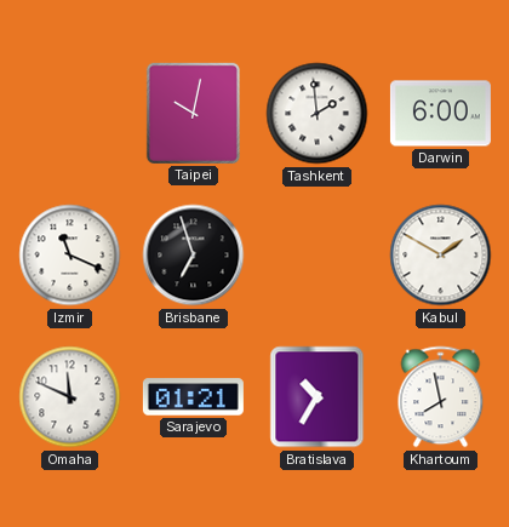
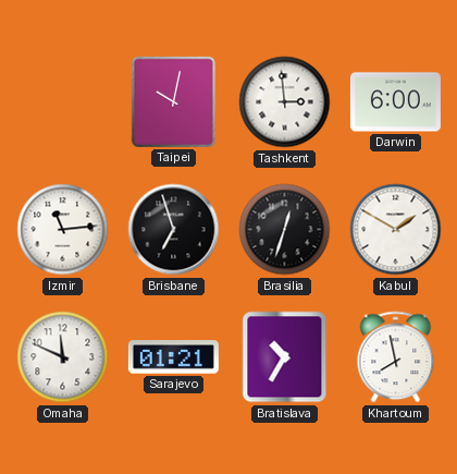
Tashkent: 1:59 -> 2:59 (285, 102)
Izmir: 11:19 -> 11:14 (63, 230)
Brasilia: none -> 12:33 (285, 230)
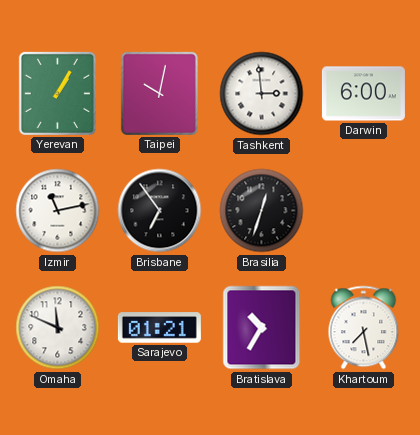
Yerevan: none -> 1:05 (57, 93)
Izmir: 11:14 -> 11:13 (58, 211)
Brisbane: 6:57 -> 6:54 (160, 211)
Kabul: 1:50 -> none (396, 230)
Khartoum: 7:58 -> 7:28 (364, 328)
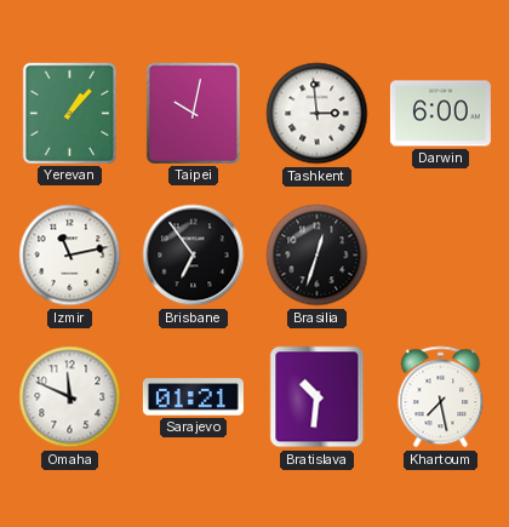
Yerevan: 1:05 -> 1:07 (69, 113)
Bratislava: 10:35 -> 10:31 (318, 397)
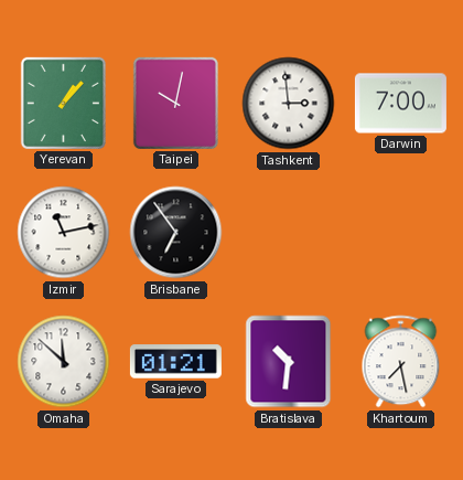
Darwin: 6:00 -> 7:00 (400, 104)
Brasilia: 12:33 -> none (318, 256)
Omaha: 11:49 -> 11:52 (64, 362)
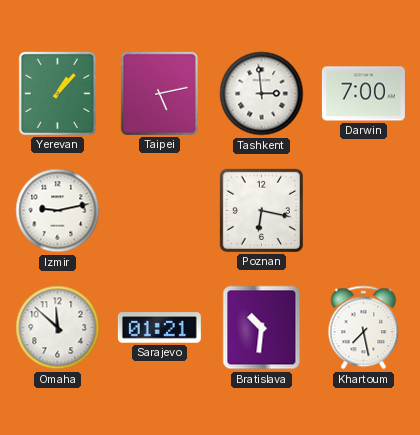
Taipei: 10:02 -> 5:13 (159, 93)
Izmir: 11:13 -> 9:13 (58, 211)
Brisbane: 6:54 -> none (176, 233)
Poznan: none -> 6:17 (261, 210)
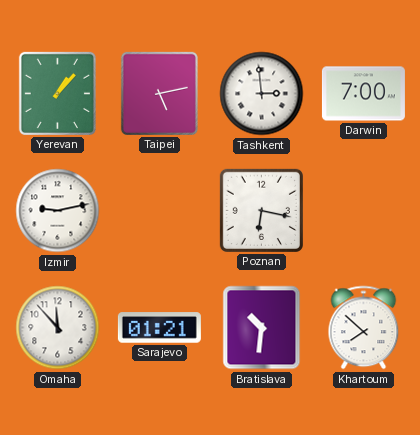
Omaha: 11:52 -> 11:53 (58, 328)
Khartoum: 7:28 -> 7:52 (364, 328)
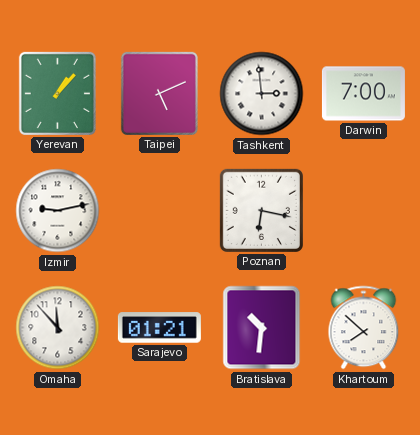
Taipei: 5:13 -> 5:11 (159, 93)
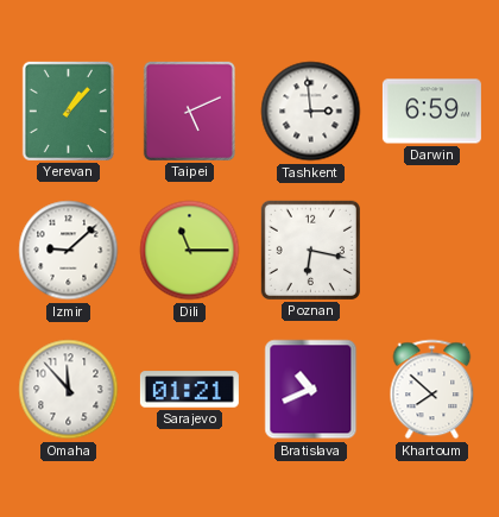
Darwin: 7:00 -> 6:59 (431, 112)
Izmir: 9:13 -> 9:08 (69, 251)
Dili: none -> 11:15 (190, 251)
Bratislava: 10:31 -> 10:41 (311, 390)
